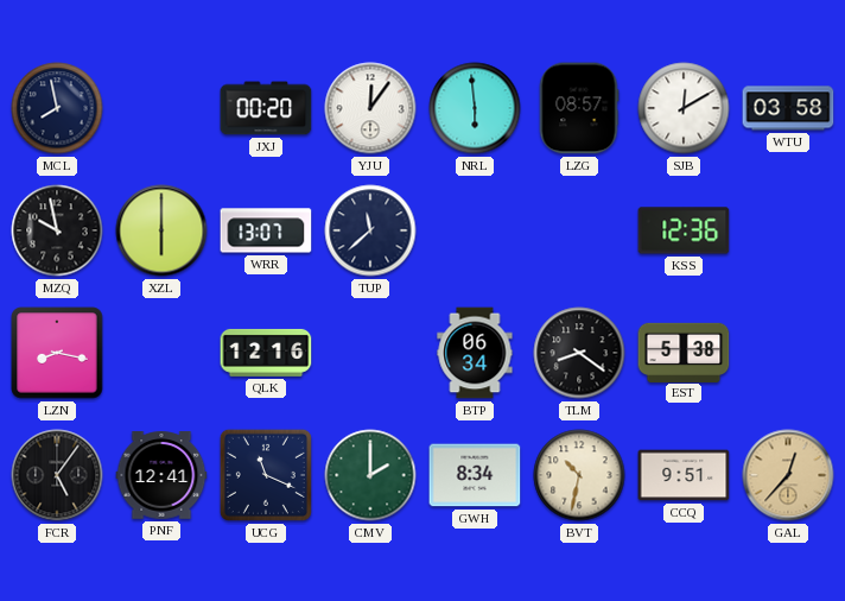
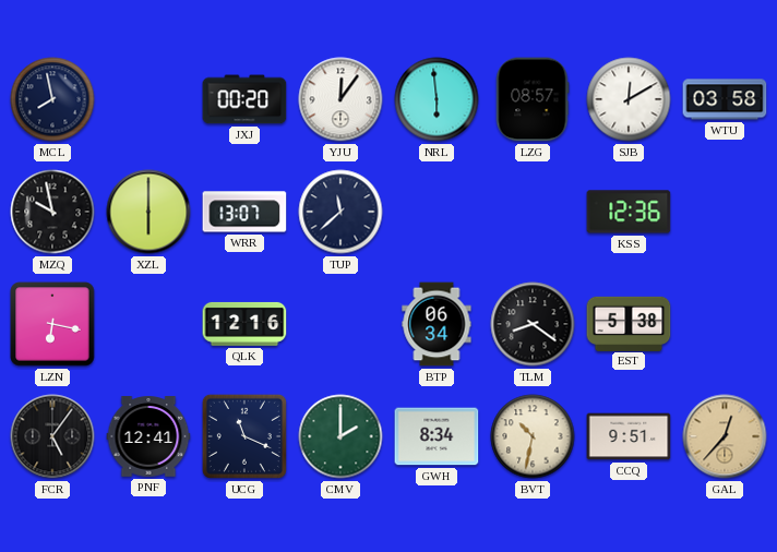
LZN: 8:17 -> 6:17 (52, 324)
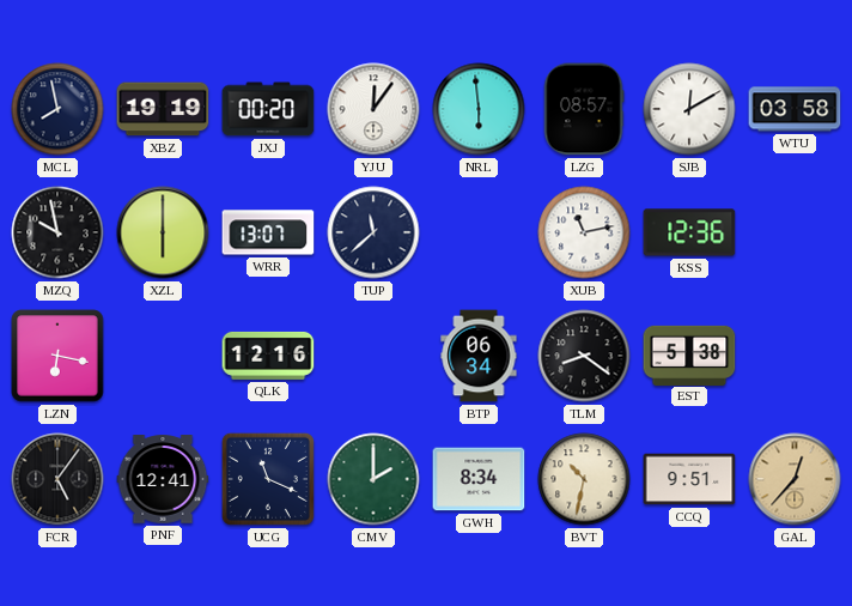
XBZ: none -> 19:19 (163, 109)
XUB: none -> 11:13 (584, 232)
